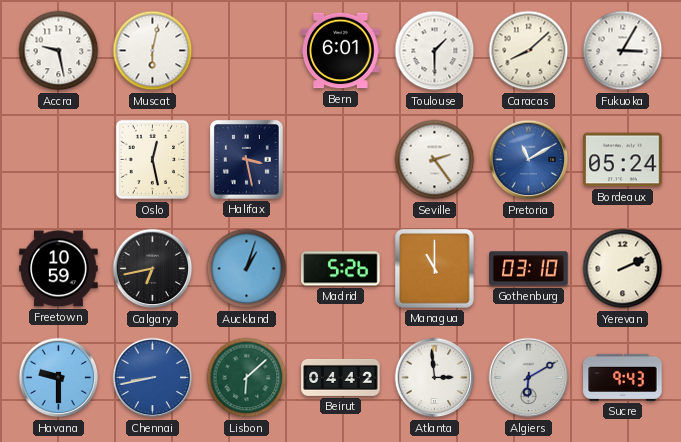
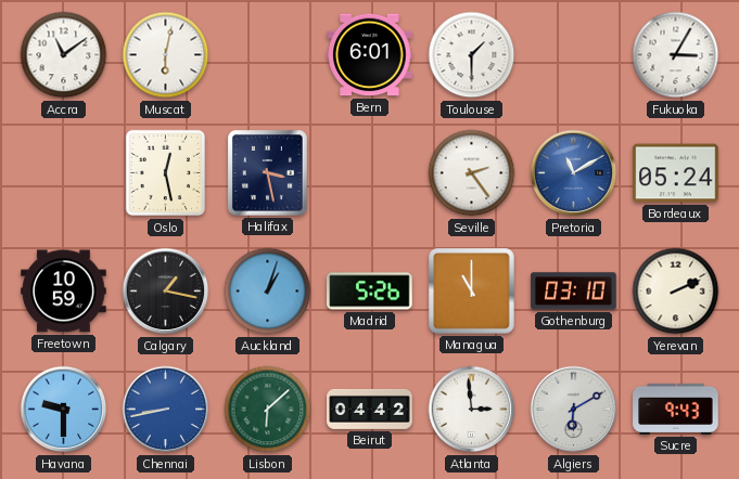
Accra: 9:28 -> 11:09 (64, 55)
Caracas: 8:08 -> none (529, 51)
Calgary: 6:43 -> 1:17 (166, 292)
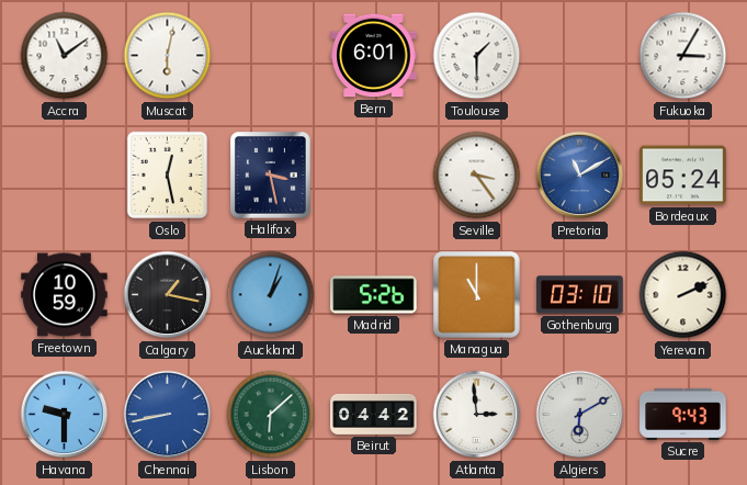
Seville: 2:24 -> 3:24 (477, 176)
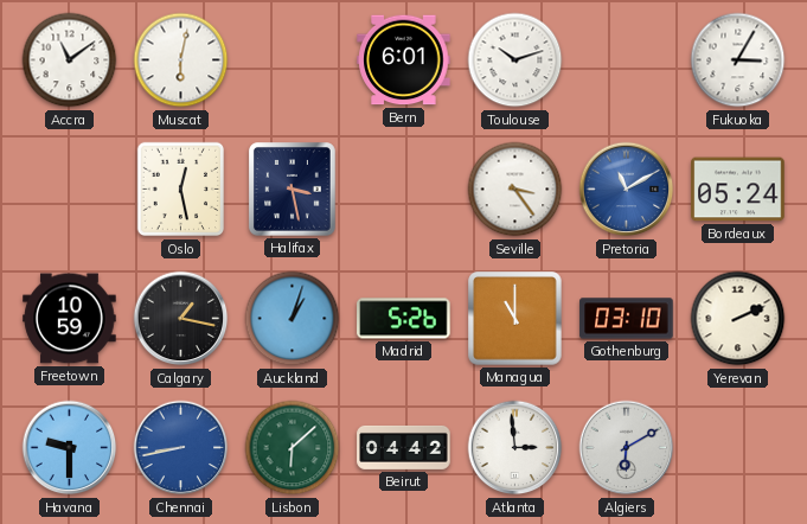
Toulouse: 1:30 -> 10:12 (515, 60)
Sucre: 9:43 -> none (683, 414)
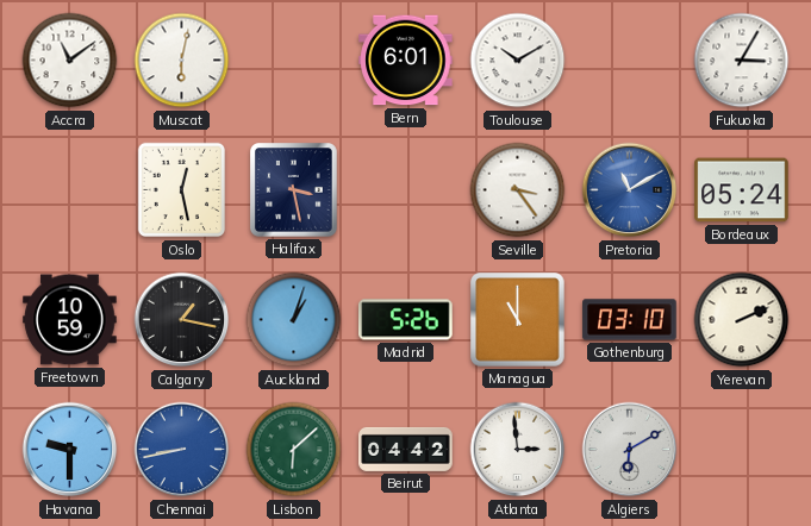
Toulouse: 10:12 -> 10:10 (518, 61)
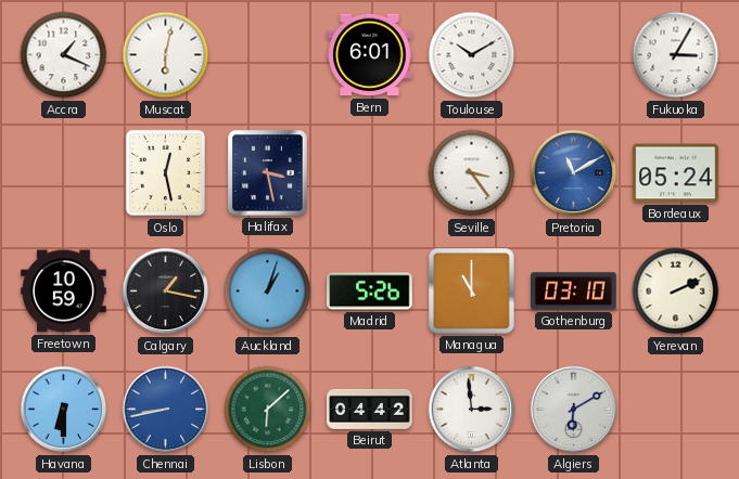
Accra: 11:09 -> 1:19 (64, 55)
Havana: 9:30 -> 6:30 (64, 410)
